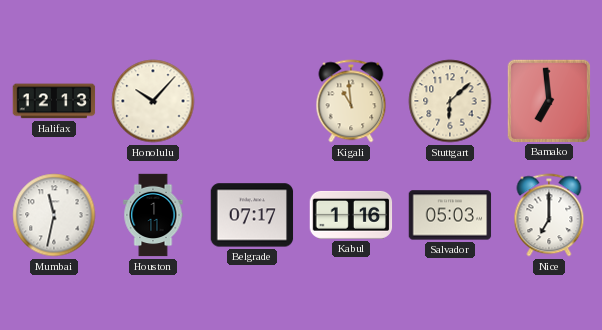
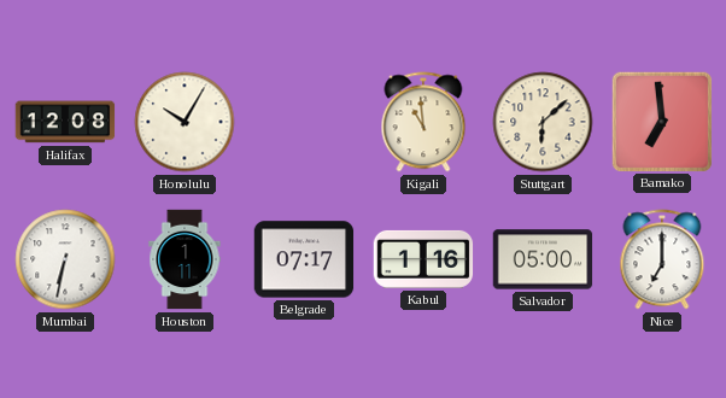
Halifax: 12:13 -> 12:08 (65, 122)
Honolulu: 10:07 -> 10:05 (185, 122)
Mumbai: 11:32 -> 6:32 (65, 259)
Salvador: 05:03 -> 05:00 (543, 259)
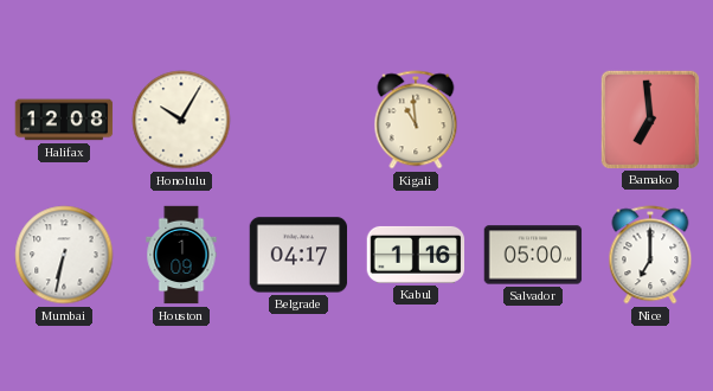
Stuttgart: 6:08 -> none (543, 122)
Houston: 1:11 -> 1:09 (181, 255)
Belgrade: 07:17 -> 04:17 (298, 255)
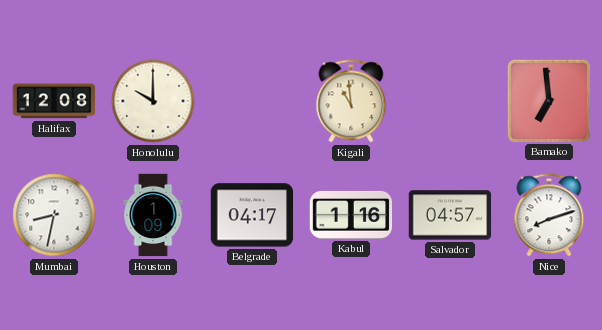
Honolulu: 10:05 -> 10:00 (153, 101)
Mumbai: 6:32 -> 8:32 (54, 215)
Salvador: 05:00 -> 04:57 (450, 215)
Nice: 7:00 -> 8:12 (549, 215)
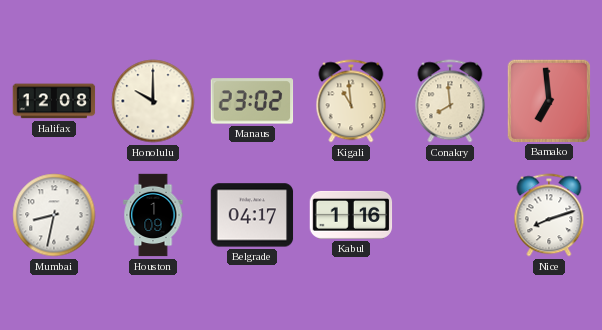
Manaus: none -> 23:02 (252, 101)
Conakry: none -> 7:59 (450, 101)
Salvador: 04:57 -> none (450, 215)
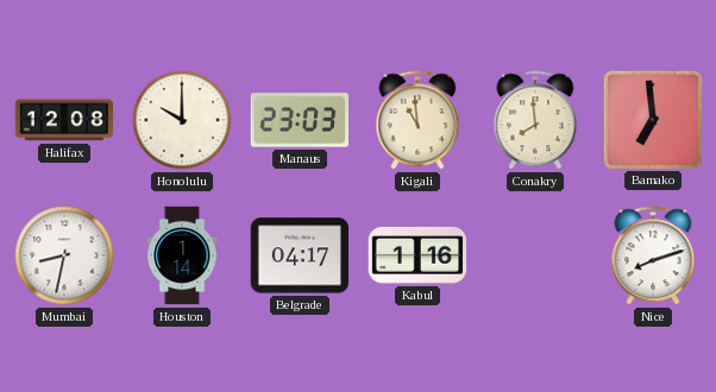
Manaus: 23:02 -> 23:03 (300, 120)
Houston: 1:09 -> 1:14 (182, 255)
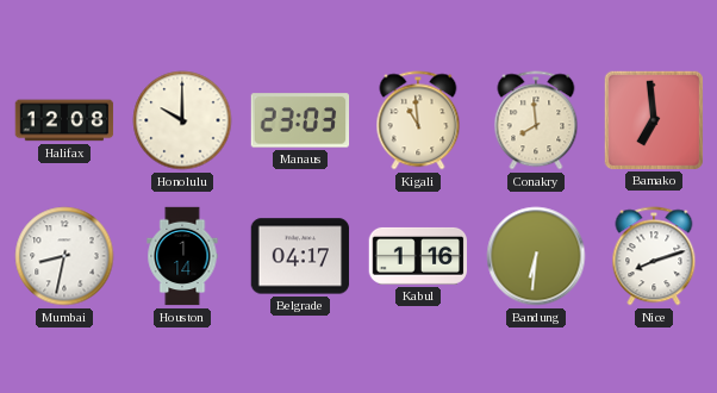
Bandung: none -> 6:31 (536, 256)
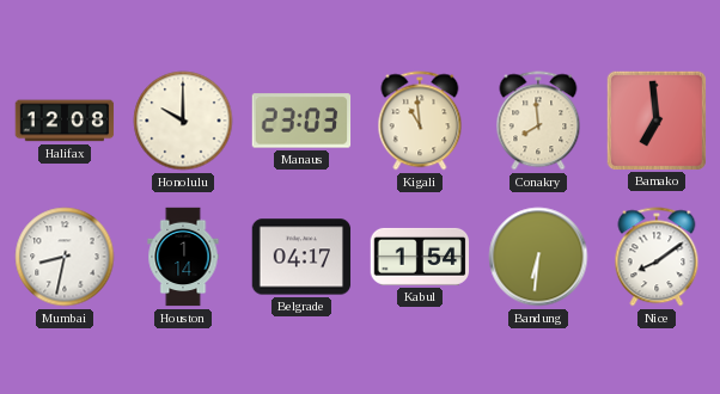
Kabul: 1:16 -> 1:54 (420, 257)
Nice: 8:12 -> 8:09 (657, 257)
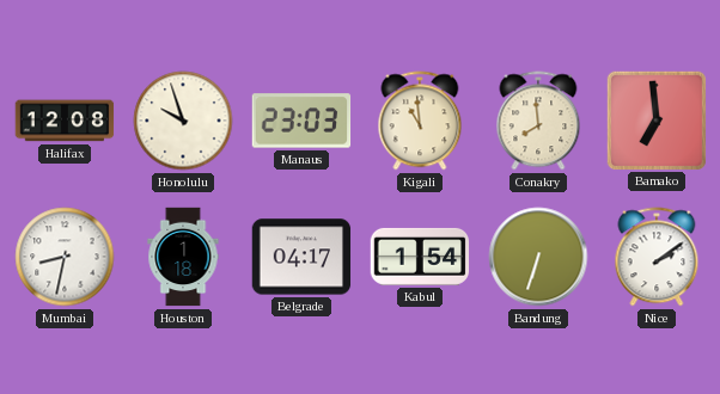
Honolulu: 10:00 -> 9:57 (183, 121)
Houston: 1:14 -> 1:18 (183, 257)
Bandung: 6:31 -> 6:33 (538, 257)
Nice: 8:09 -> 2:09 (657, 257)
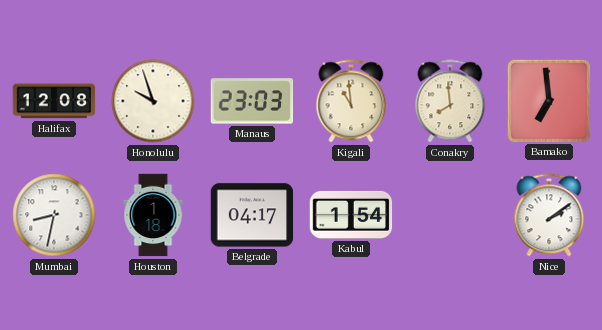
Bandung: 6:33 -> none (538, 257)
